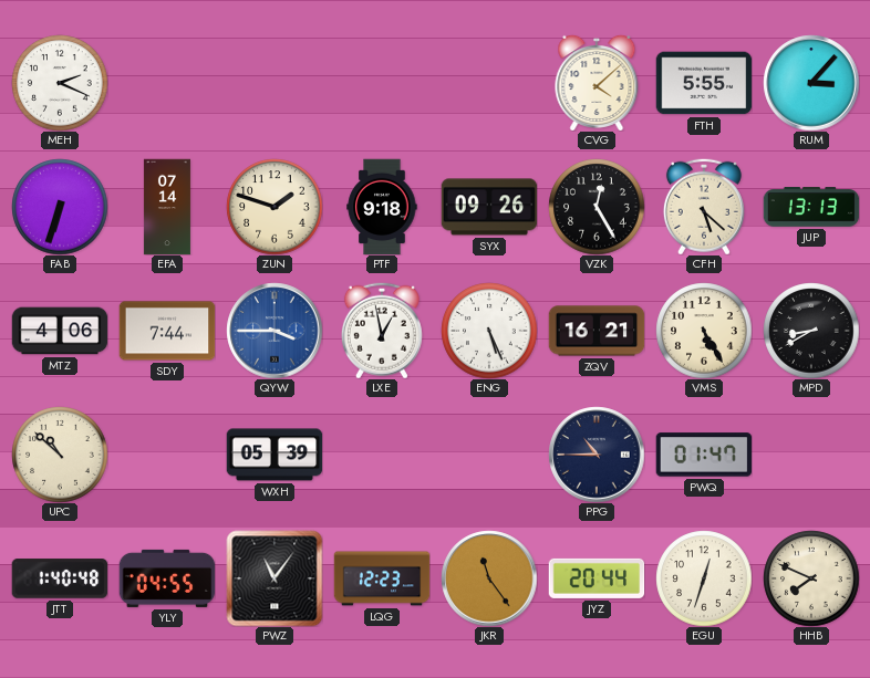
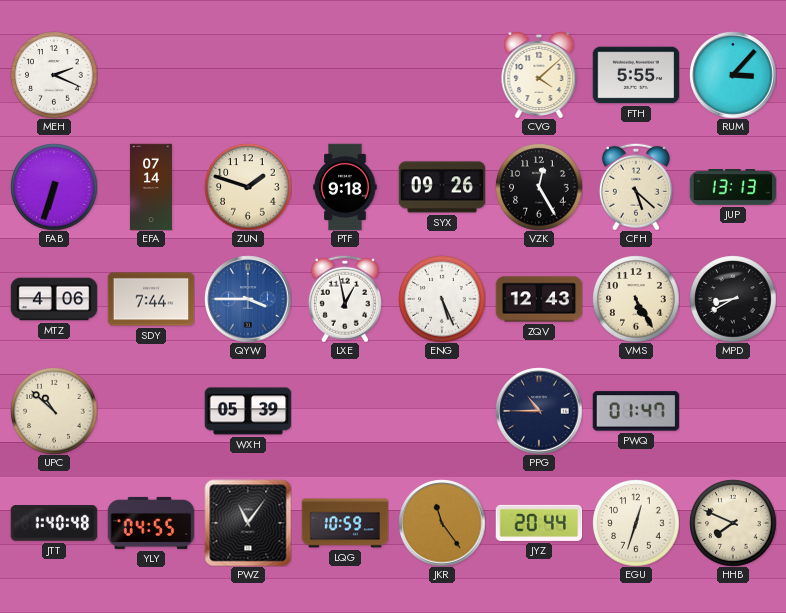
ZQV: 16:21 -> 12:43 (539, 299)
LQG: 12:23 -> 10:59 (345, 523)
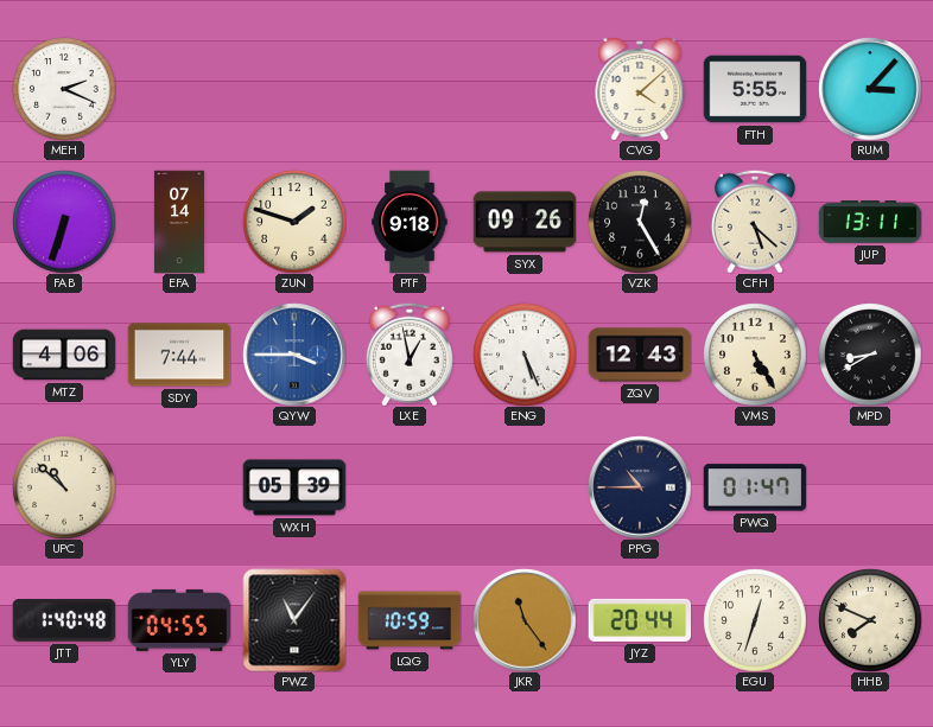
JUP: 13:13 -> 13:11 (870, 222)
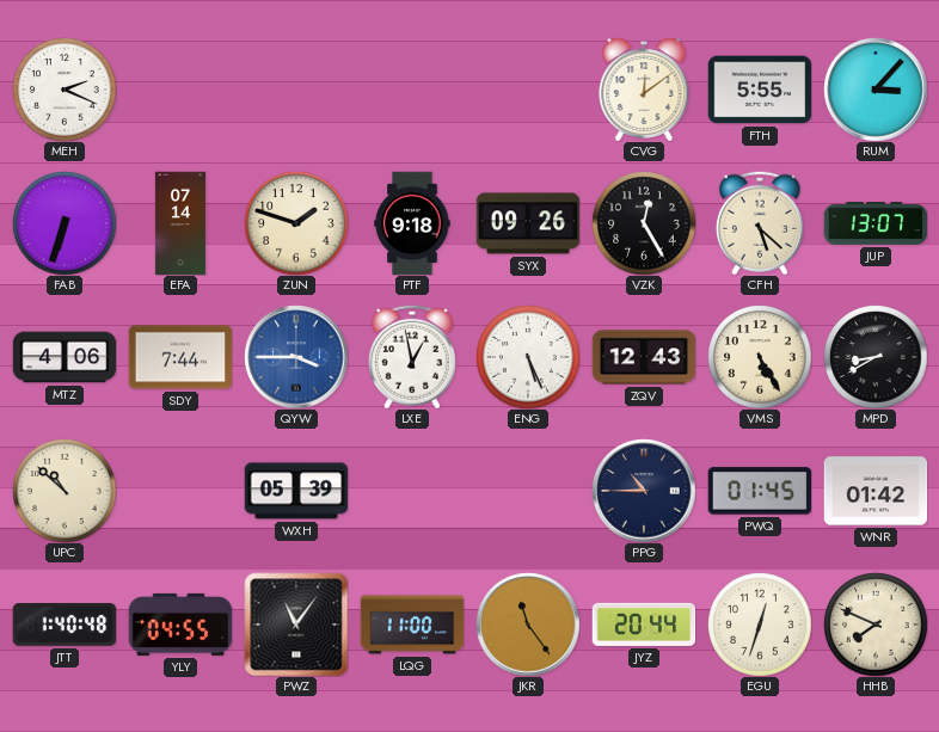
CVG: 4:08 -> 12:09 (644, 90)
JUP: 13:11 -> 13:07 (876, 223)
PWQ: 01:47 -> 01:45 (760, 491)
WNR: none -> 01:42 (876, 491)
LQG: 10:59 -> 11:00 (412, 625)
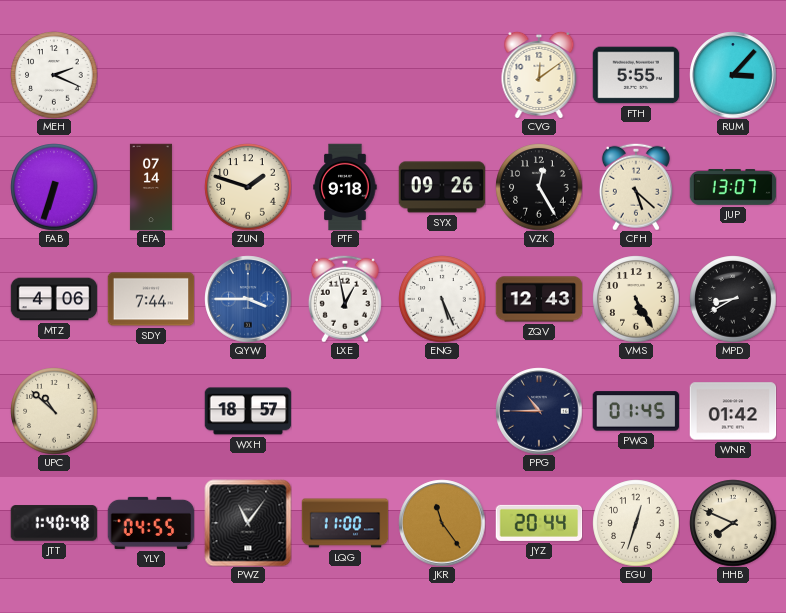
WXH: 05:39 -> 18:57 (248, 411)
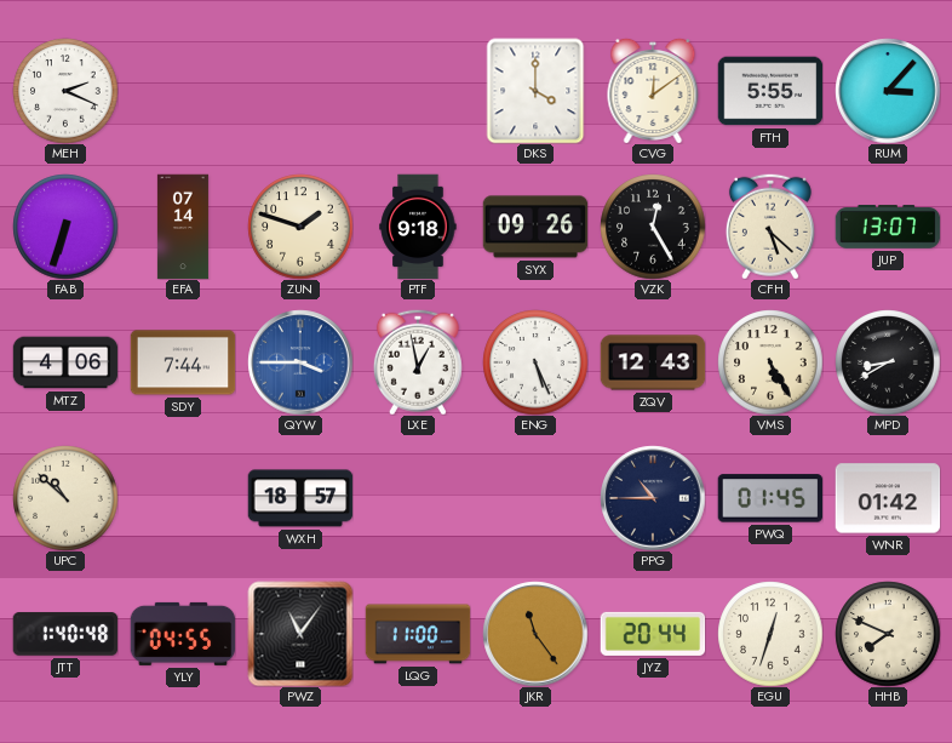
DKS: none -> 4:00 (535, 91)
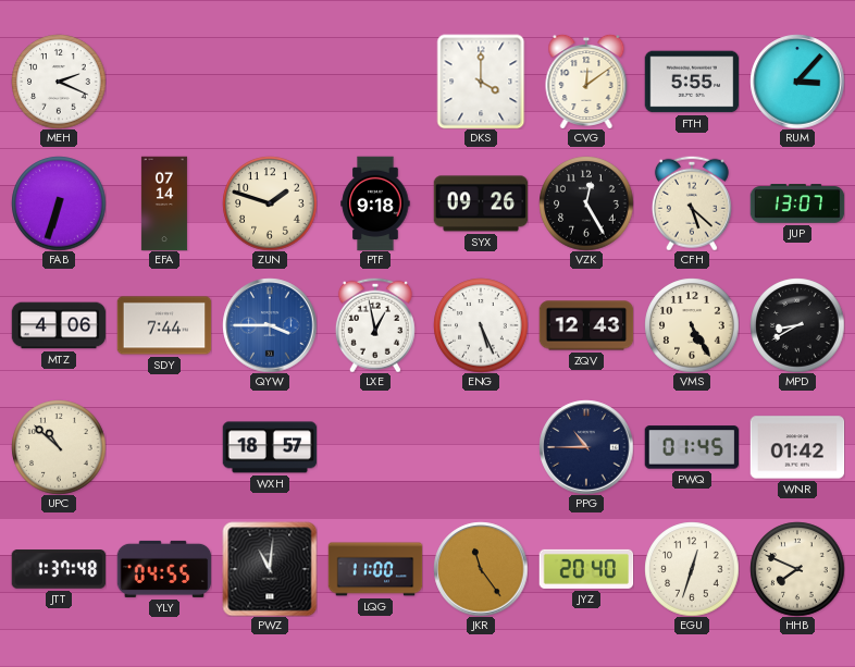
JTT: 1:40 -> 1:37 (59, 569)
PWZ: 11:06 -> 11:01 (270, 569)
JYZ: 20:44 -> 20:40 (586, 569)
